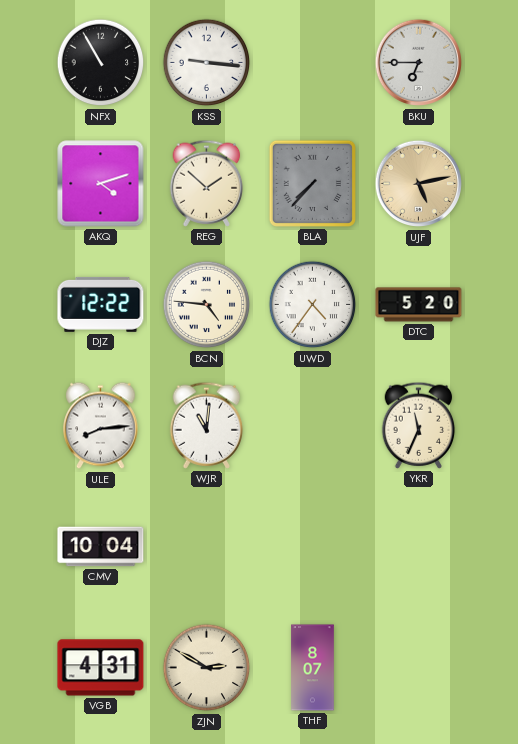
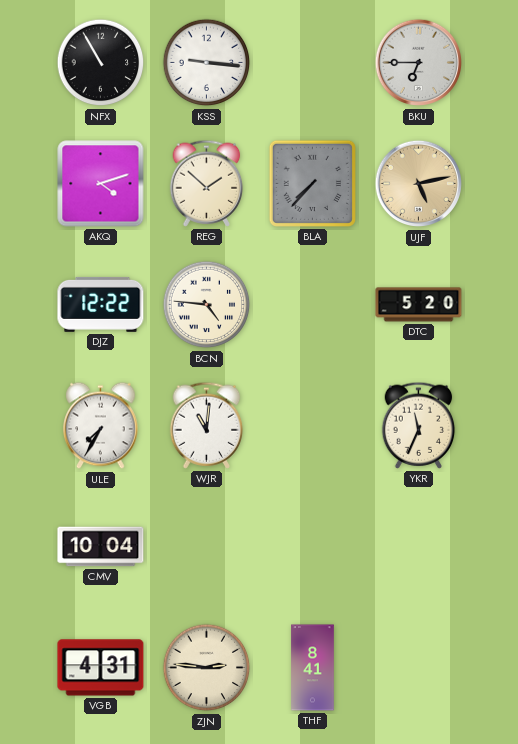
UWD: 4:36 -> none (313, 305)
ULE: 8:14 -> 7:35 (101, 426)
ZJN: 2:50 -> 2:46 (207, 668)
THF: 8:07 -> 8:41 (313, 668)
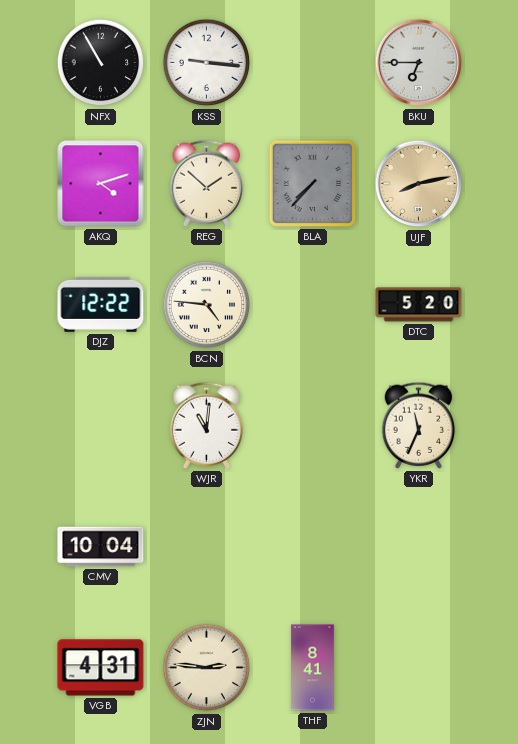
UJF: 5:13 -> 8:13 (419, 184)
ULE: 7:35 -> none (101, 426)
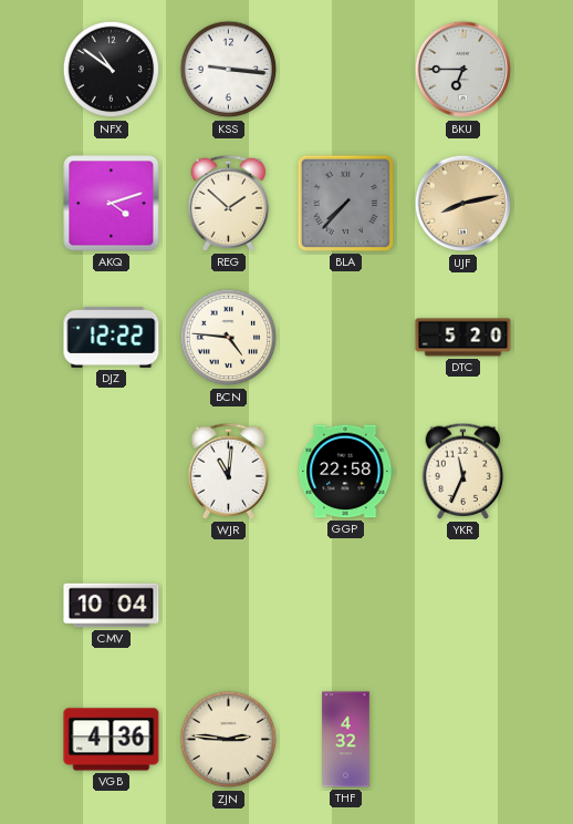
NFX: 10:55 -> 10:51 (112, 70)
GGP: none -> 22:58 (346, 472)
VGB: 4:31 -> 4:36 (112, 740)
THF: 8:41 -> 4:32 (346, 740)
